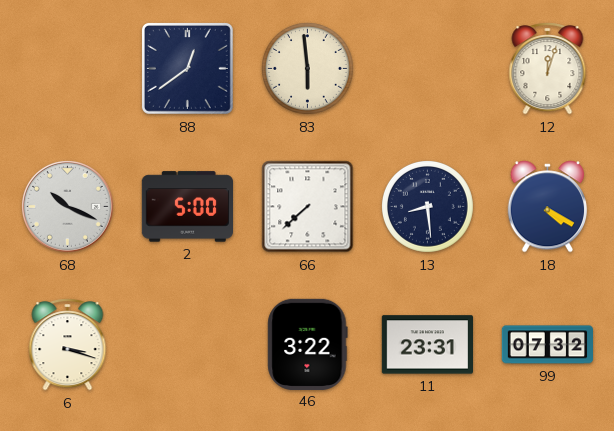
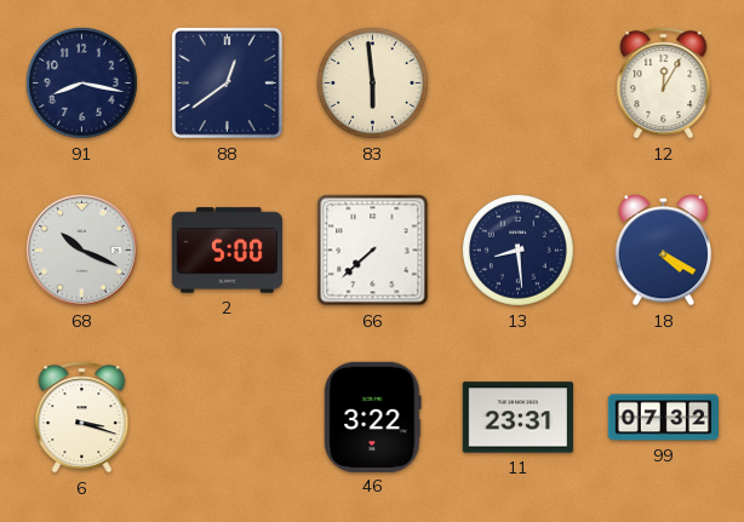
91: none -> 8:17 (81, 82)
12: 12:03 -> 12:05 (664, 84)
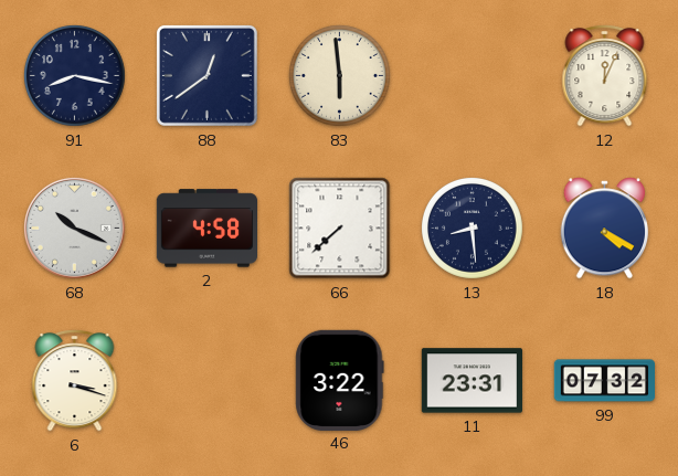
12: 12:05 -> 12:04 (605, 76)
2: 5:00 -> 4:58 (206, 229)
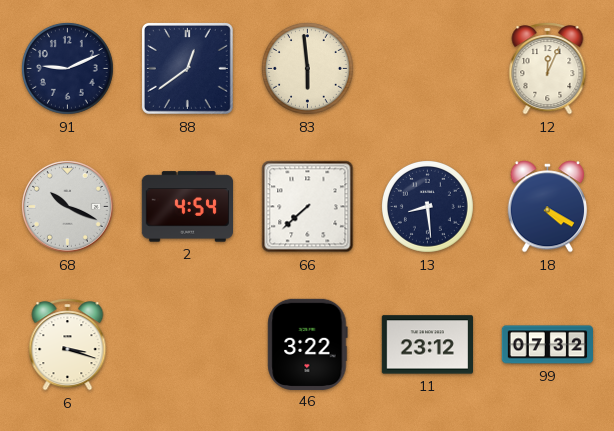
91: 8:17 -> 9:11 (67, 68)
2: 4:58 -> 4:54 (187, 207)
11: 23:31 -> 23:12 (427, 345)
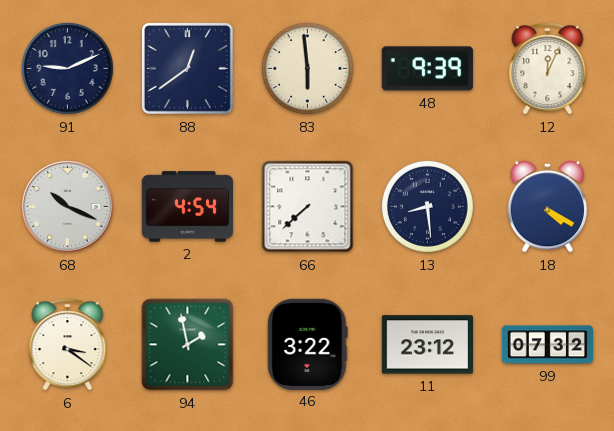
48: none -> 9:39 (427, 69)
6: 3:18 -> 3:21 (68, 345)
94: none -> 1:58 (188, 345)
